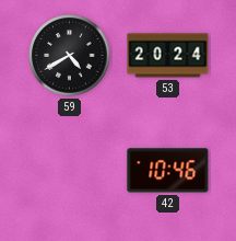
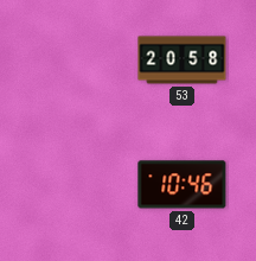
59: 4:40 -> none (70, 56)
53: 20:24 -> 20:58 (183, 61)
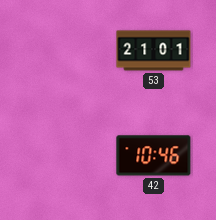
53: 20:58 -> 21:01 (154, 51)
